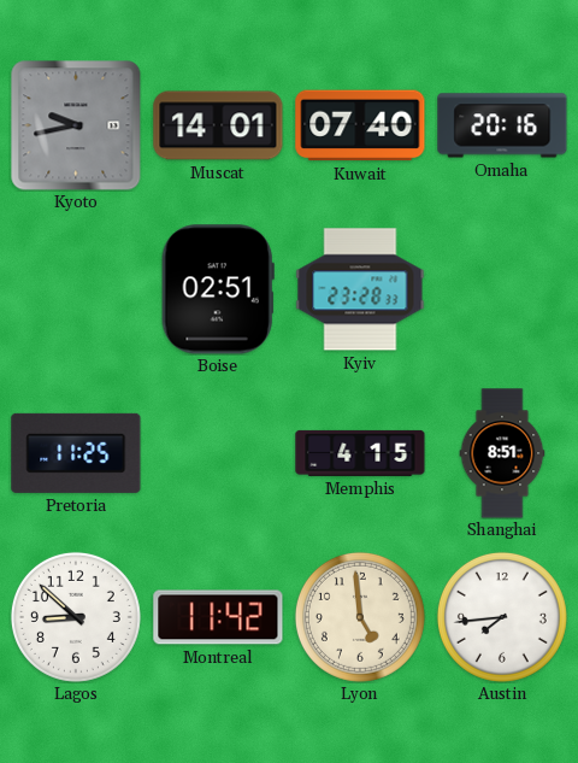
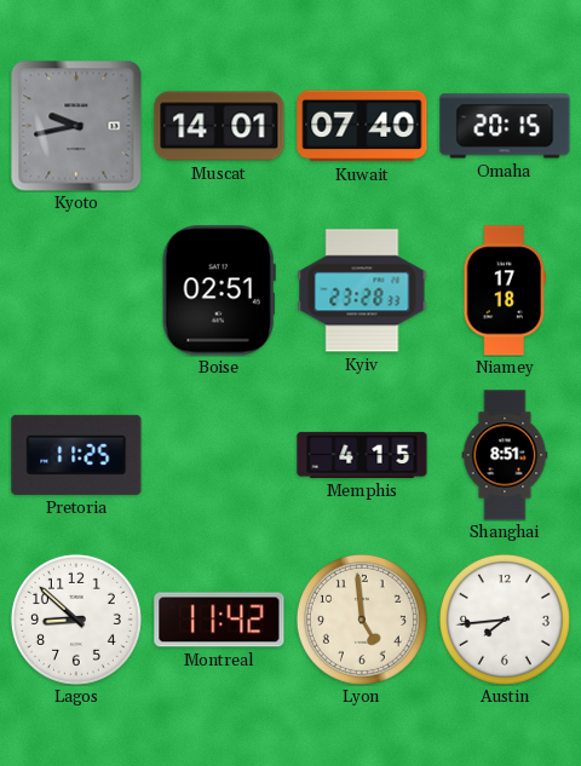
Omaha: 20:16 -> 20:15 (505, 126)
Niamey: none -> 17:18 (505, 290)
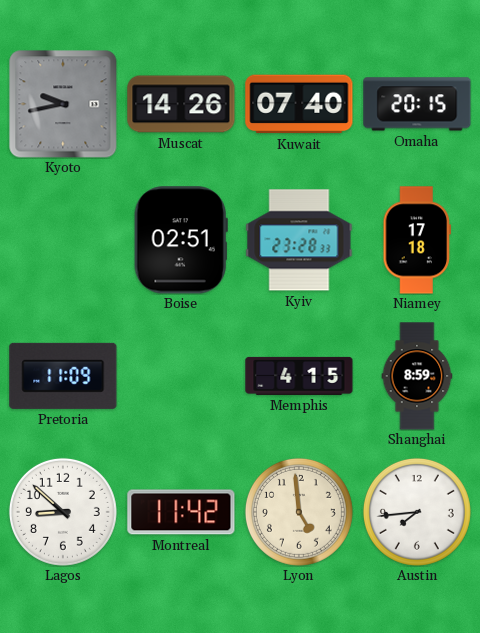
Muscat: 14:01 -> 14:26 (181, 104)
Pretoria: 11:25 -> 11:09 (63, 376)
Shanghai: 8:51 -> 8:59 (417, 376)
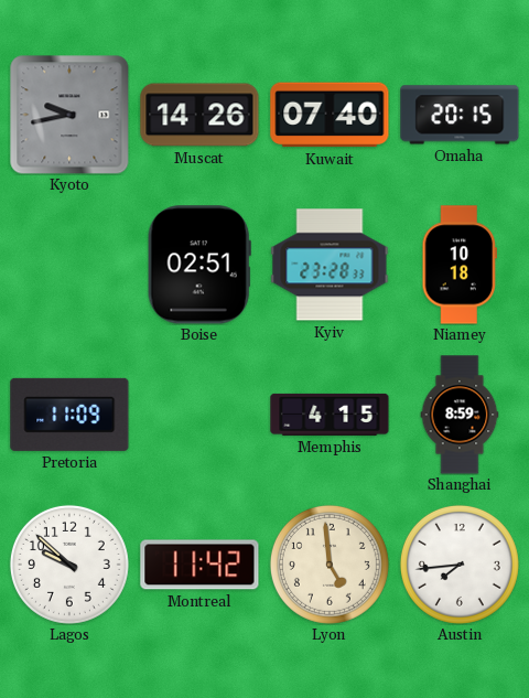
Niamey: 17:18 -> 10:18 (460, 265)
Lagos: 8:52 -> 9:52 (69, 565)
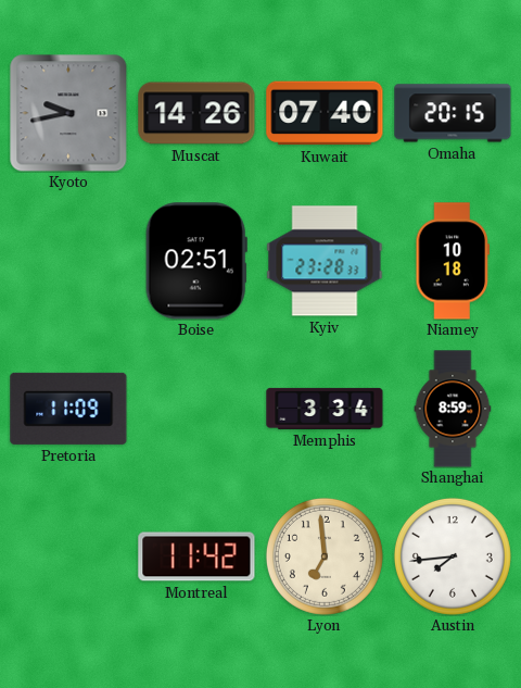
Memphis: 4:15 -> 3:34 (325, 409)
Lagos: 9:52 -> none (69, 565)
Lyon: 4:59 -> 6:59 (325, 556)
